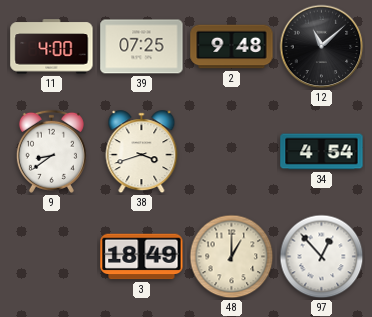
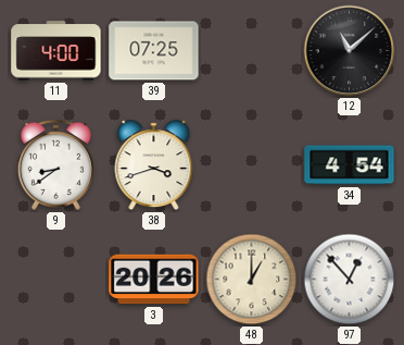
2: 9:48 -> none (232, 47)
3: 18:49 -> 20:26 (154, 280)
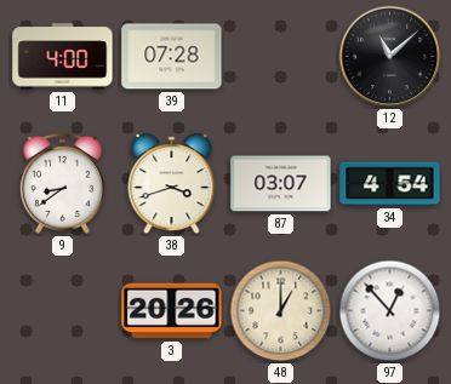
39: 07:25 -> 07:28 (172, 57)
87: none -> 03:07 (281, 184)
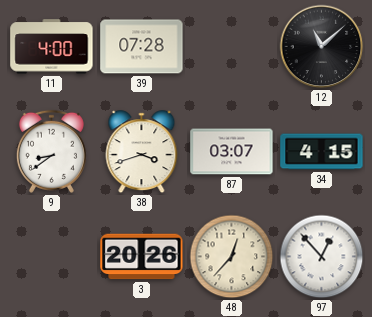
34: 4:54 -> 4:15 (322, 152)
48: 1:00 -> 12:37 (232, 257)
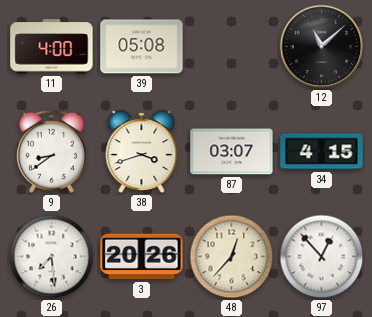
39: 07:28 -> 05:08 (142, 47)
26: none -> 7:29 (52, 257)
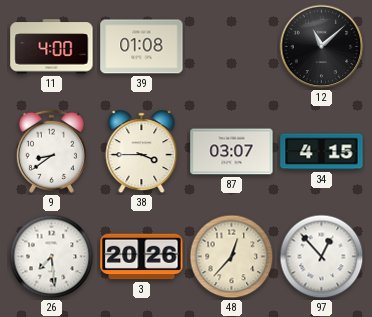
39: 05:08 -> 01:08 (142, 47)
38: 3:42 -> 3:45 (142, 152)
